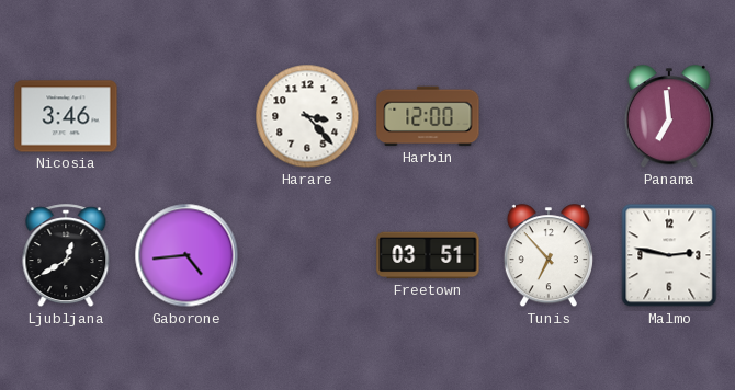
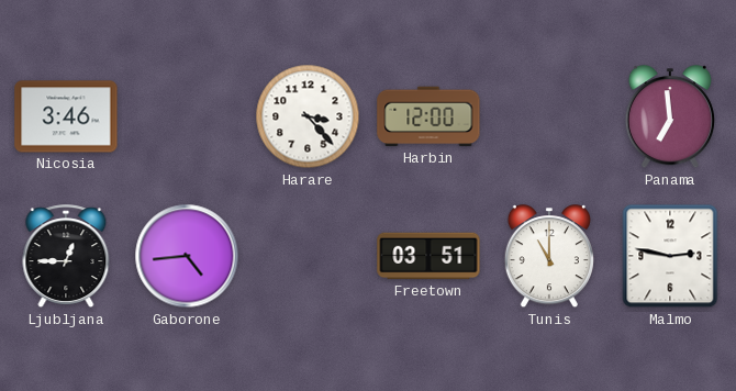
Ljubljana: 12:40 -> 12:45 (66, 257)
Tunis: 6:53 -> 11:00 (549, 257)
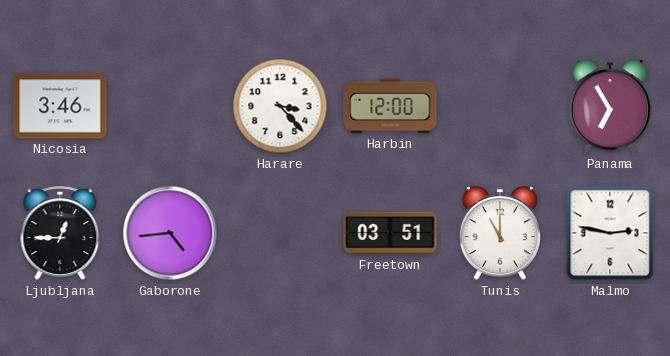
Panama: 6:59 -> 6:55 (610, 107)
